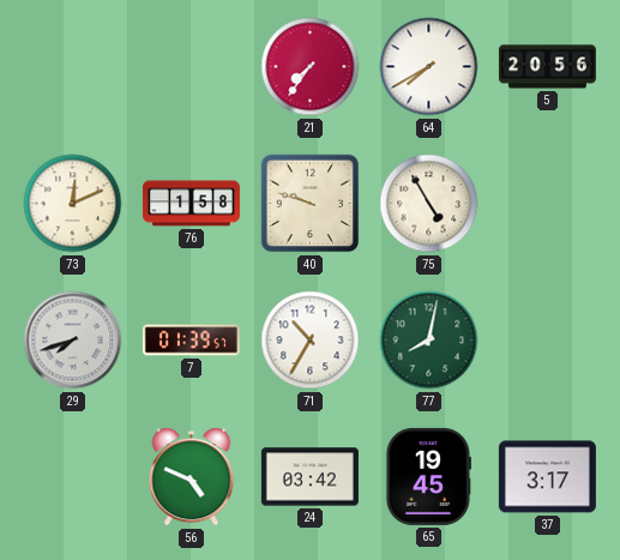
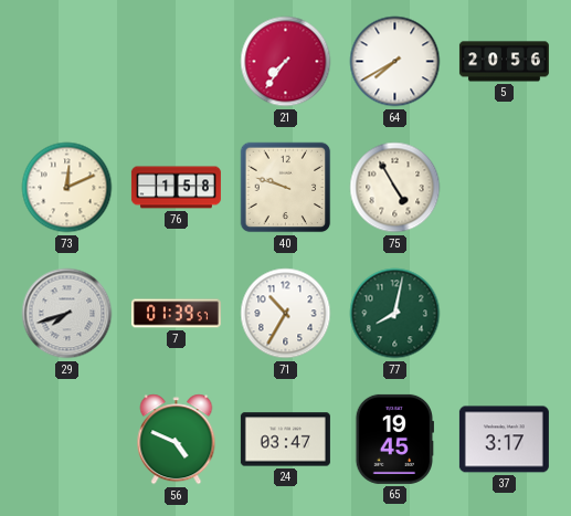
24: 03:42 -> 03:47 (285, 440)
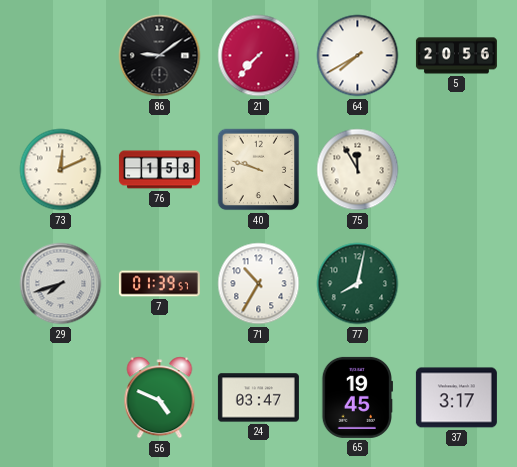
86: none -> 9:09 (160, 56)
21: 7:36 -> 7:37 (259, 56)
75: 4:55 -> 11:55 (358, 170)
